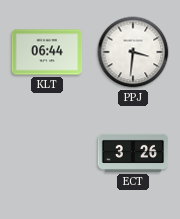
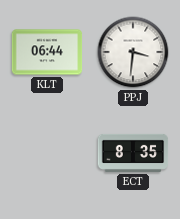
ECT: 3:26 -> 8:35 (133, 153)
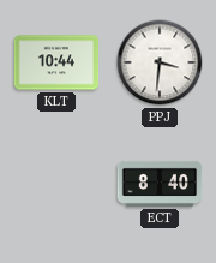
KLT: 06:44 -> 10:44 (56, 62)
ECT: 8:35 -> 8:40 (160, 184)
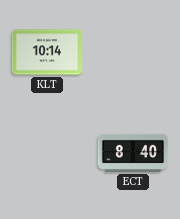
KLT: 10:44 -> 10:14 (47, 52)
PPJ: 3:31 -> none (160, 62)
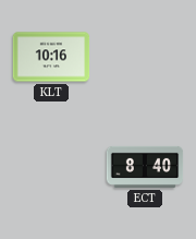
KLT: 10:14 -> 10:16 (51, 57)
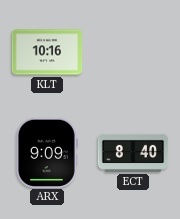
ARX: none -> 9:09 (47, 152)
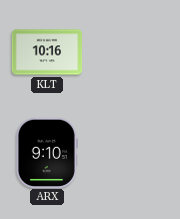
ARX: 9:09 -> 9:10 (47, 152)
ECT: 8:40 -> none (133, 153)
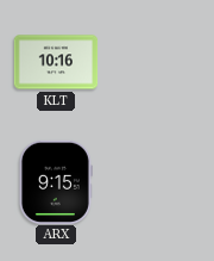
ARX: 9:10 -> 9:15 (56, 181)
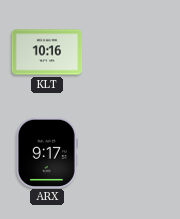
ARX: 9:15 -> 9:17 (47, 152)
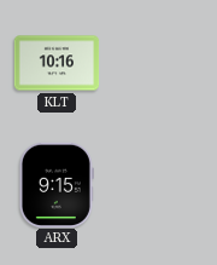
ARX: 9:17 -> 9:15 (57, 184)
